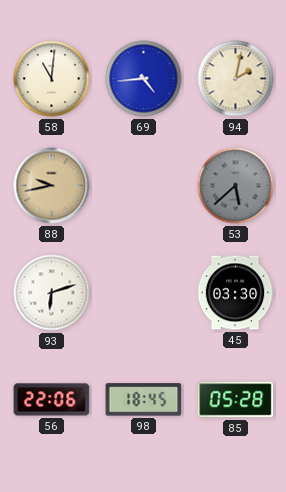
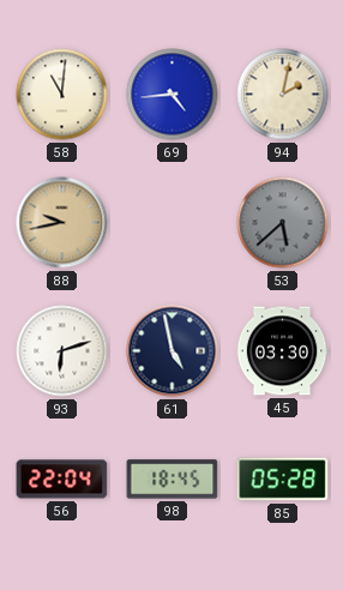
61: none -> 4:58 (173, 351)
56: 22:06 -> 22:04 (62, 480)
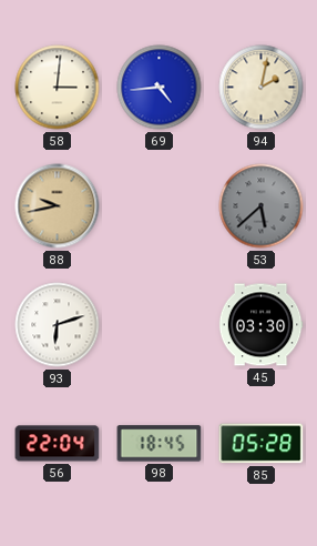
58: 11:01 -> 3:01 (58, 88)
61: 4:58 -> none (173, 351)
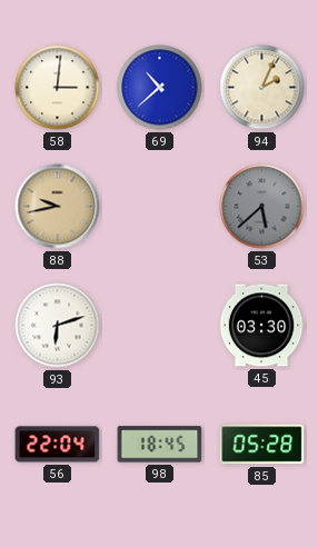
69: 4:44 -> 10:38 (160, 88)
94: 2:02 -> 2:04 (262, 88)
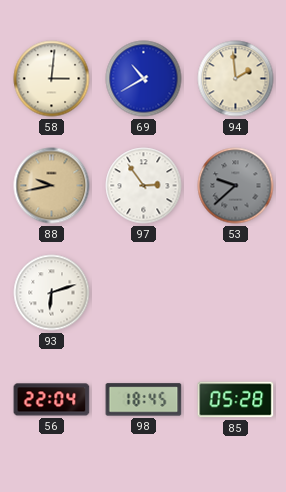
69: 10:38 -> 10:40 (144, 79)
94: 2:04 -> 1:59 (236, 79)
97: none -> 2:54 (144, 186)
53: 5:38 -> 9:38 (236, 186)
45: 03:30 -> none (261, 326)
